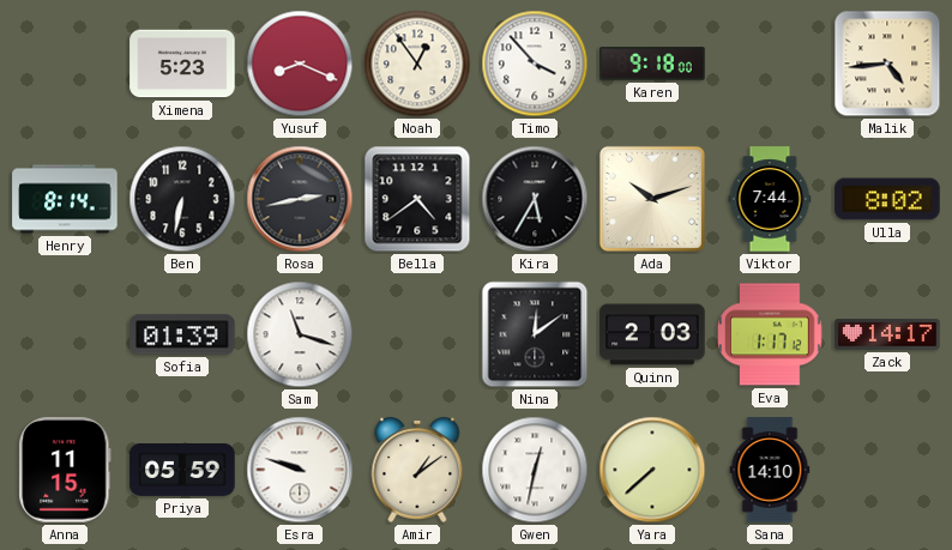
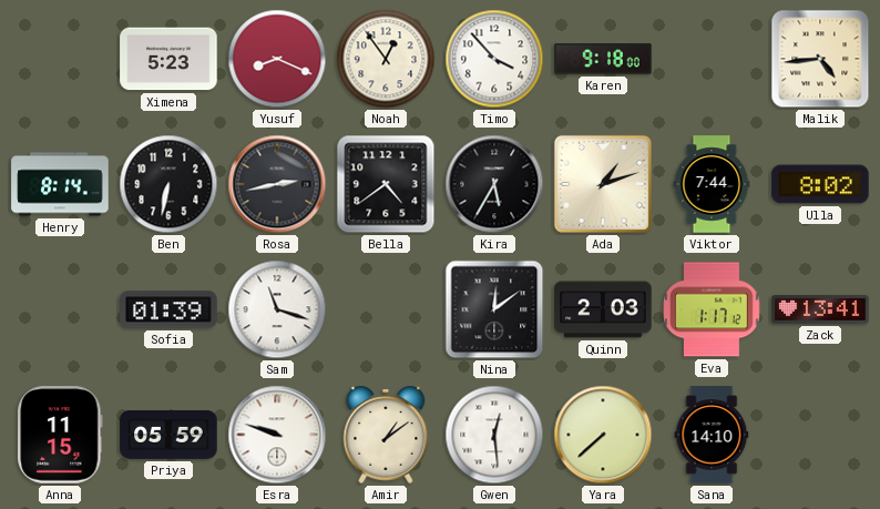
Ada: 10:12 -> 1:12 (603, 184)
Zack: 14:17 -> 13:41 (820, 309)
Gwen: 12:32 -> 12:29 (494, 435)
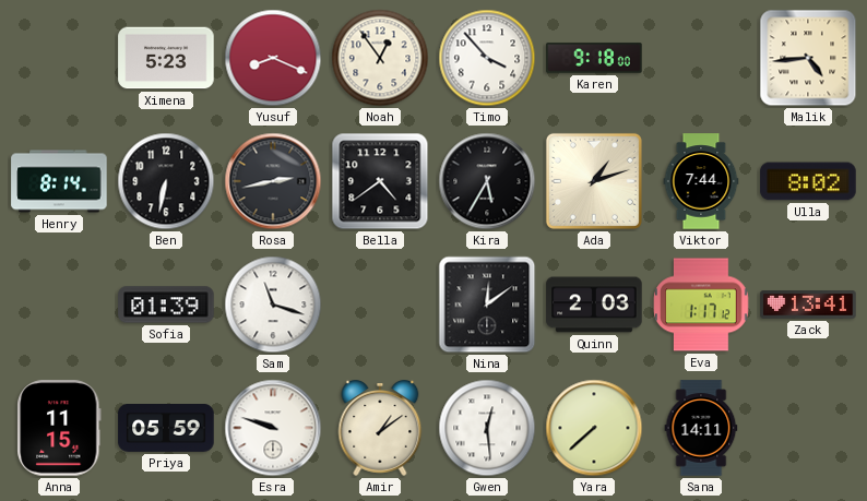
Sana: 14:10 -> 14:11 (701, 428)
